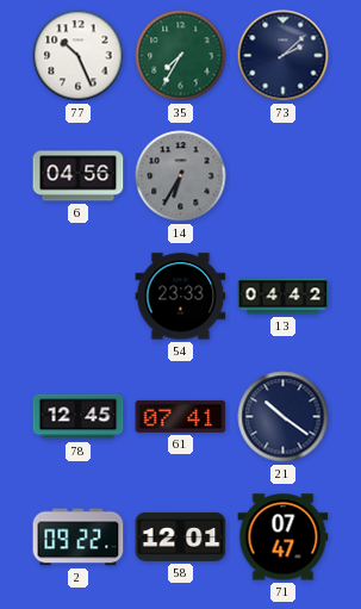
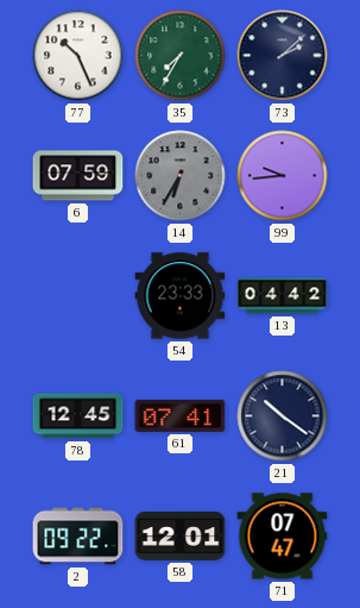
6: 04:56 -> 07:59 (78, 176)
99: none -> 9:44 (283, 176)
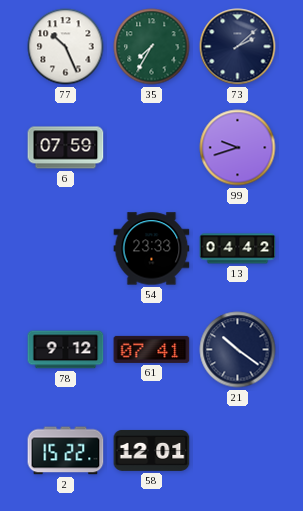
14: 6:35 -> none (181, 176)
99: 9:44 -> 9:42 (238, 148)
78: 12:45 -> 9:12 (66, 350)
2: 09:22 -> 15:22 (66, 451)
71: 07:47 -> none (283, 537)
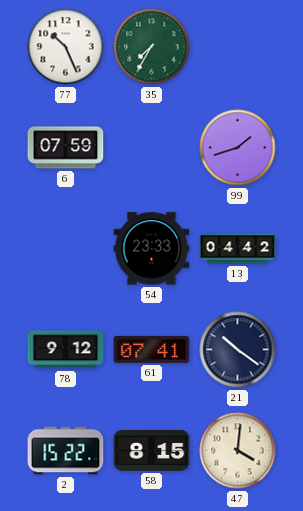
73: 2:08 -> none (238, 47)
99: 9:42 -> 1:42 (238, 148)
58: 12:01 -> 8:15 (152, 450)
47: none -> 4:01 (238, 451)
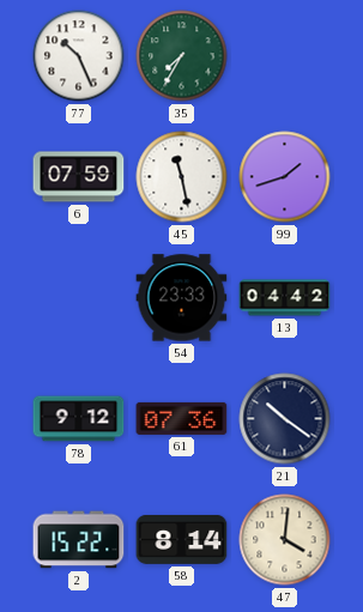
45: none -> 11:28 (182, 177)
61: 07:41 -> 07:36 (182, 418)
58: 8:15 -> 8:14 (182, 539)
